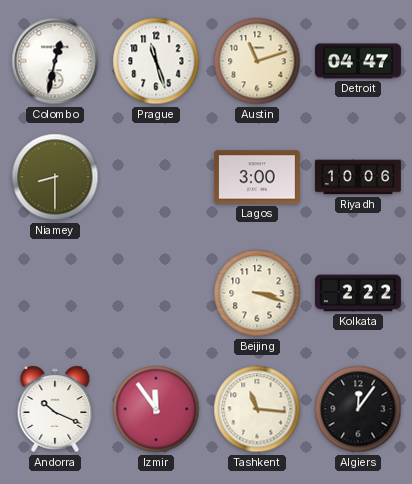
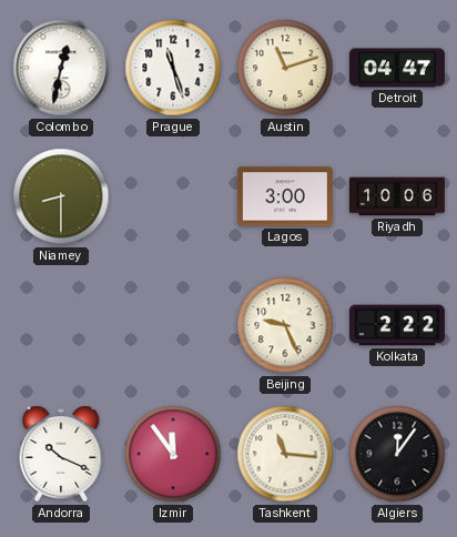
Beijing: 3:18 -> 9:26 (285, 325)
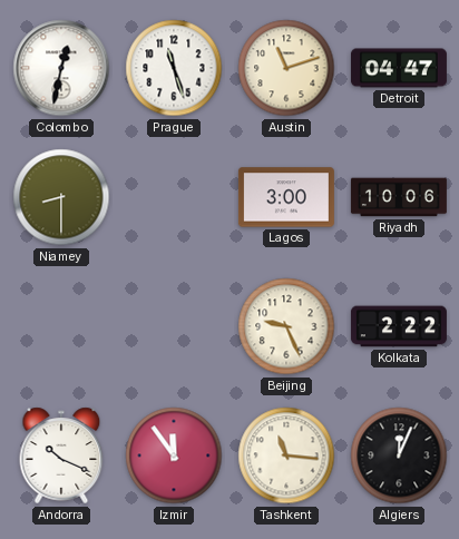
Algiers: 12:06 -> 12:04 (399, 455)
